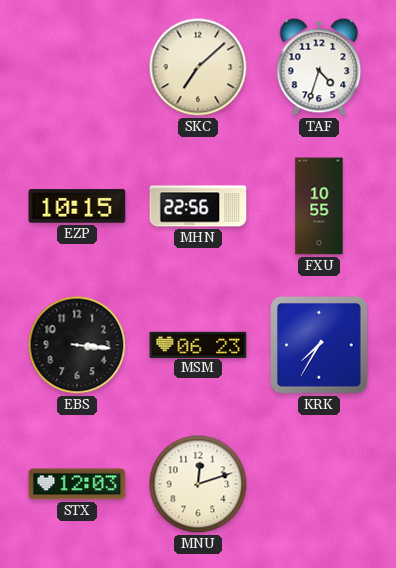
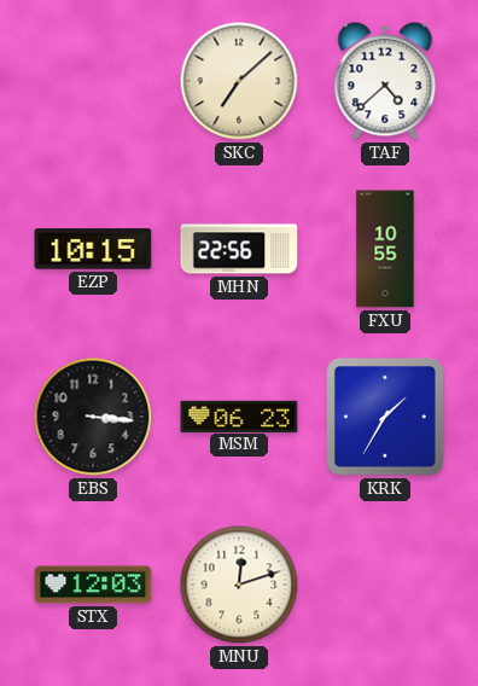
TAF: 4:33 -> 4:38 (385, 81)
KRK: 7:35 -> 1:35 (385, 417)
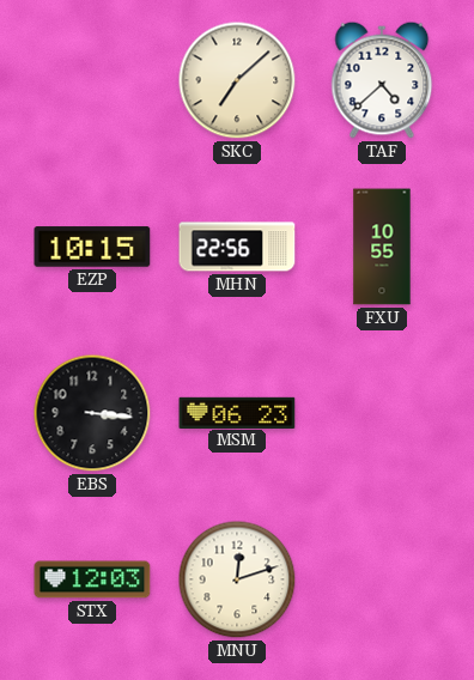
KRK: 1:35 -> none (385, 417)
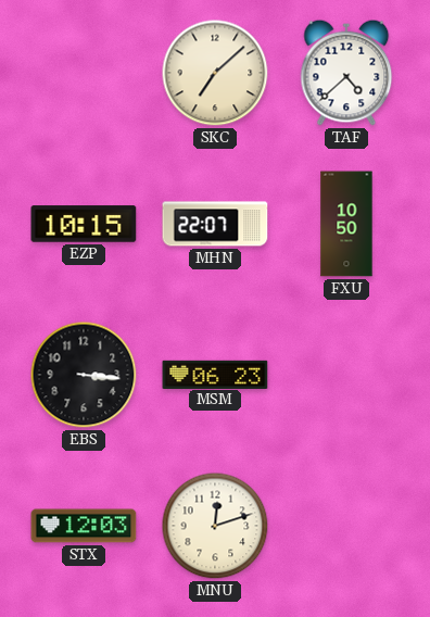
MHN: 22:56 -> 22:07 (215, 224)
FXU: 10:55 -> 10:50 (346, 224)
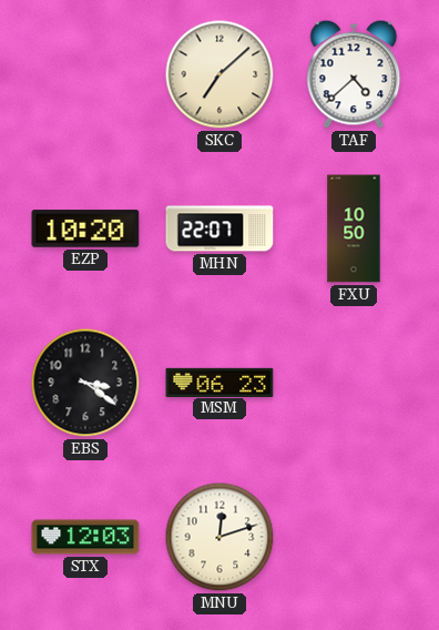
EZP: 10:15 -> 10:20 (85, 228)
EBS: 3:16 -> 3:21 (85, 383)
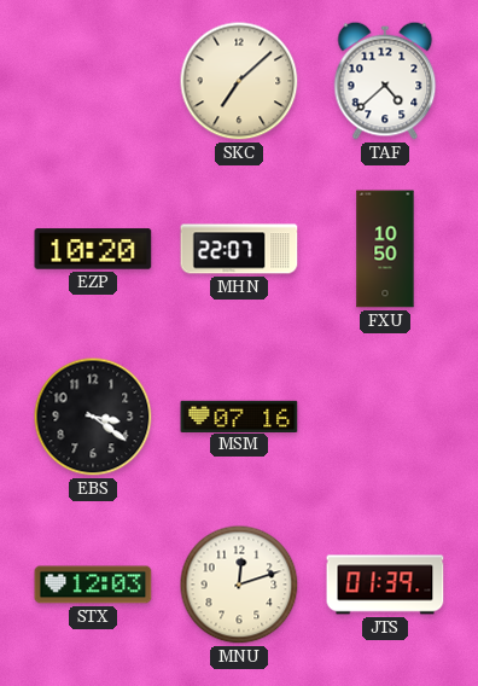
MSM: 06:23 -> 07:16 (239, 415)
JTS: none -> 01:39 (385, 585)
